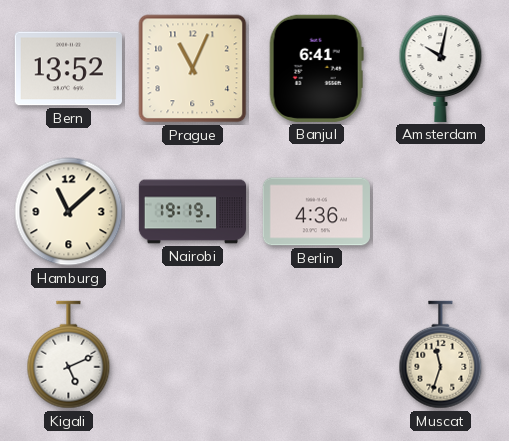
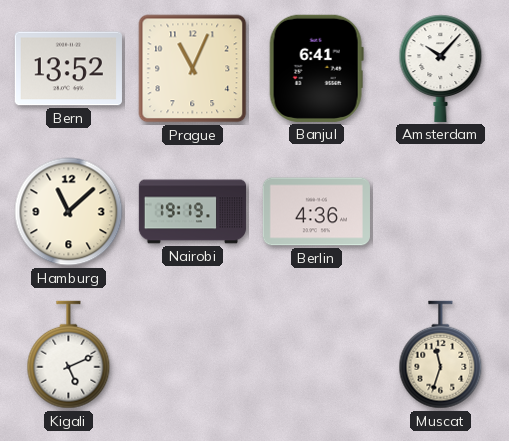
Amsterdam: 10:02 -> 10:07 (441, 68)
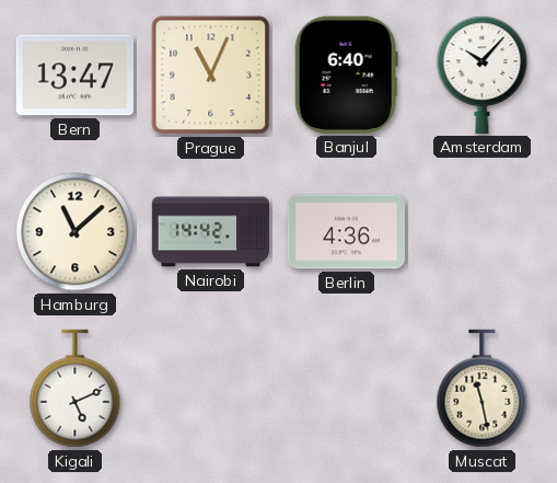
Bern: 13:52 -> 13:47 (74, 76)
Banjul: 6:41 -> 6:40 (346, 74)
Nairobi: 19:19 -> 14:42 (211, 232)
Muscat: 11:33 -> 11:28 (483, 389)
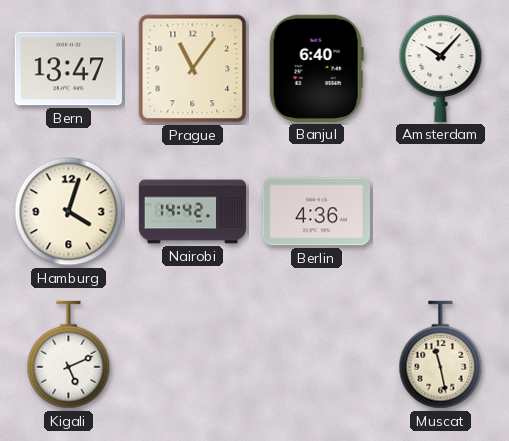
Prague: 11:04 -> 11:06 (193, 69)
Hamburg: 11:08 -> 4:03 (69, 212)
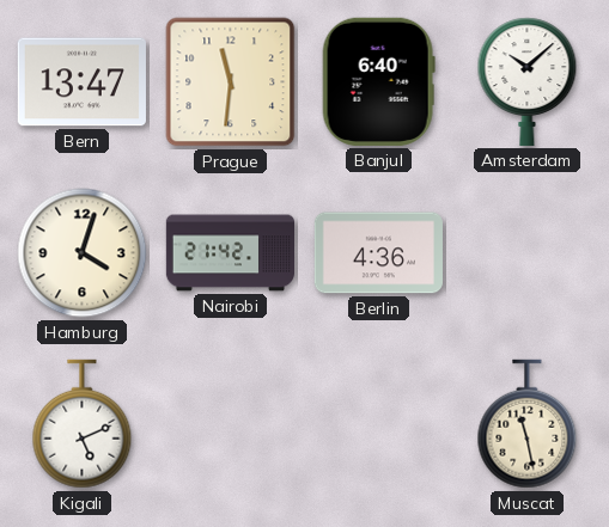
Prague: 11:06 -> 11:31 (231, 82)
Amsterdam: 10:07 -> 10:08 (528, 81)
Nairobi: 14:42 -> 21:42 (231, 253)
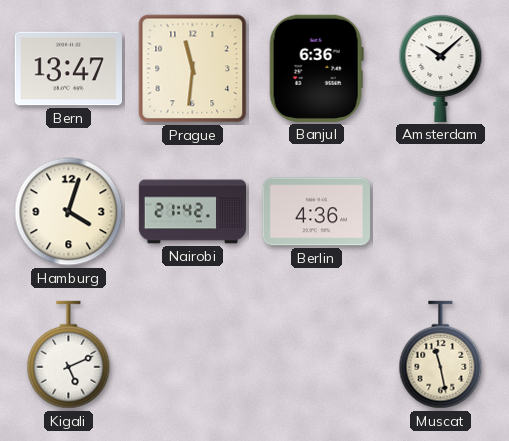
Banjul: 6:40 -> 6:36 (316, 68)
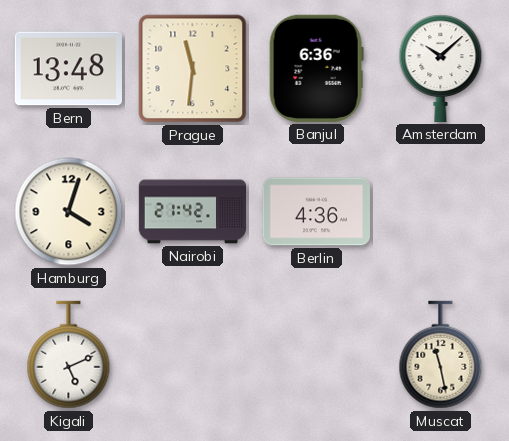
Bern: 13:47 -> 13:48 (68, 69)
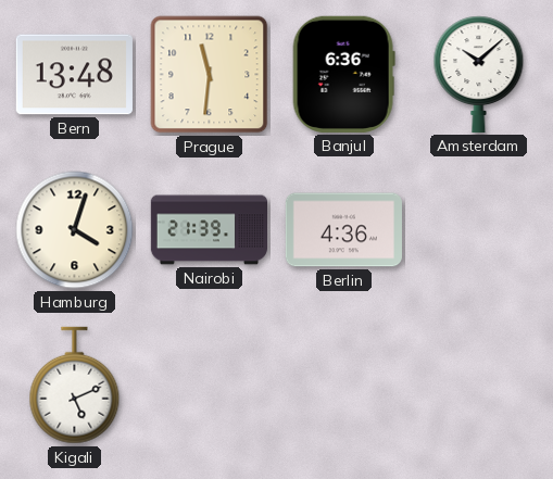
Nairobi: 21:42 -> 21:39 (210, 230)
Muscat: 11:28 -> none (441, 355)
